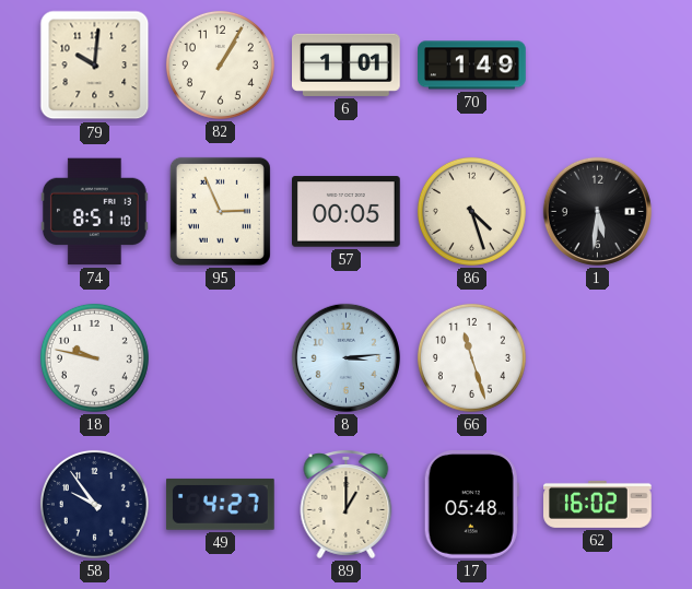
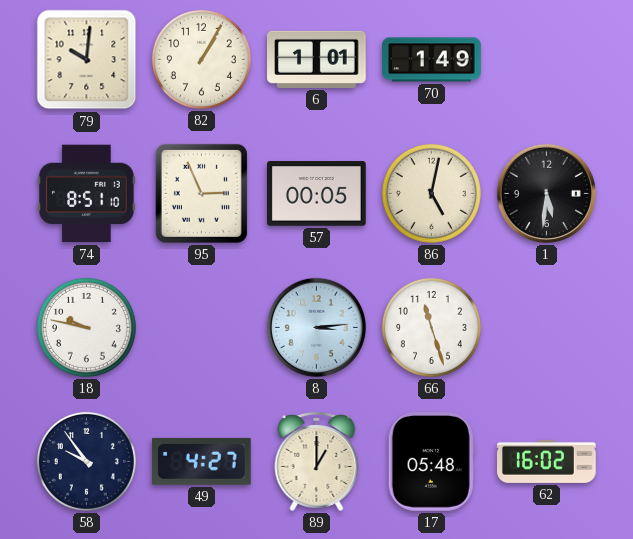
86: 4:27 -> 5:02 (431, 193)
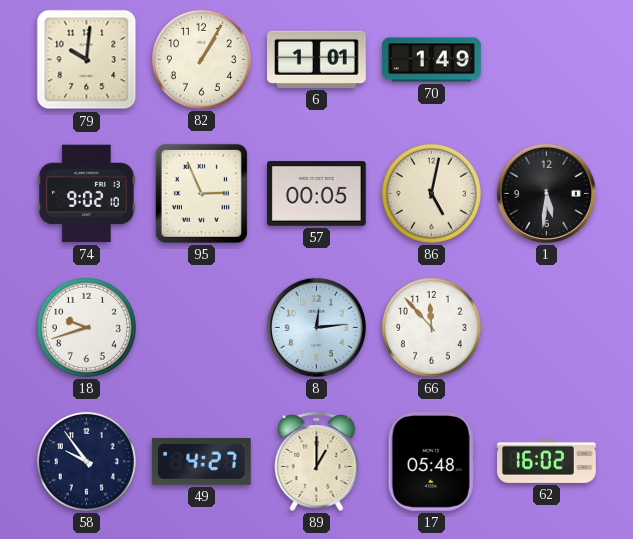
74: 8:51 -> 9:02 (86, 194)
18: 9:47 -> 9:42 (86, 327)
8: 3:14 -> 12:14 (316, 327)
66: 11:27 -> 11:53 (431, 327)
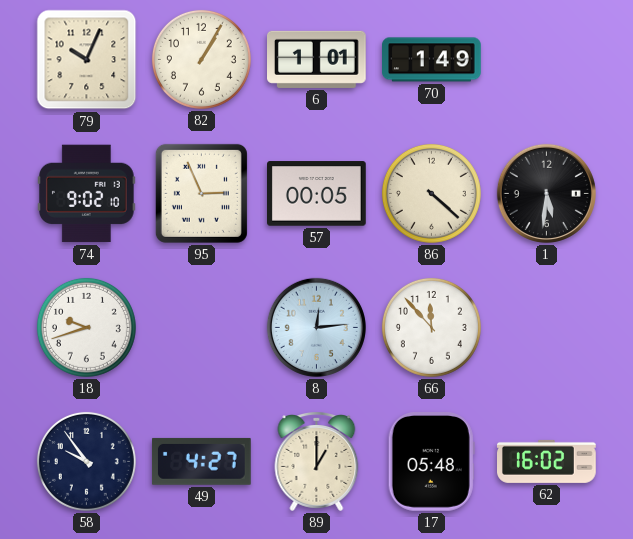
79: 10:01 -> 10:04 (87, 60)
86: 5:02 -> 4:22 (431, 193)
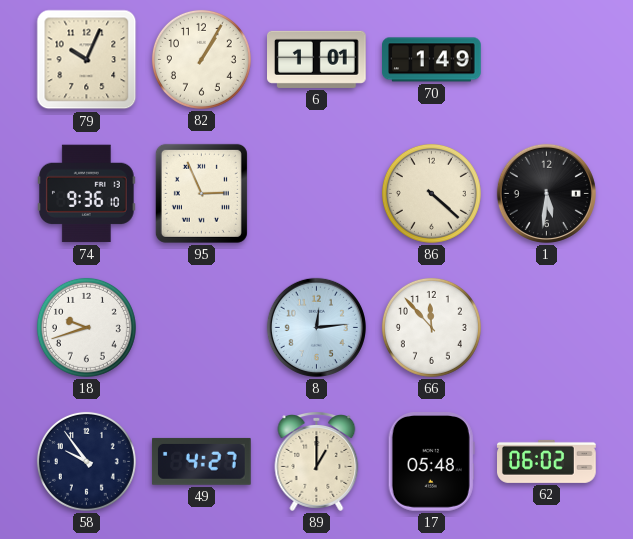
74: 9:02 -> 9:36 (86, 194)
57: 00:05 -> none (317, 194)
62: 16:02 -> 06:02 (547, 461)
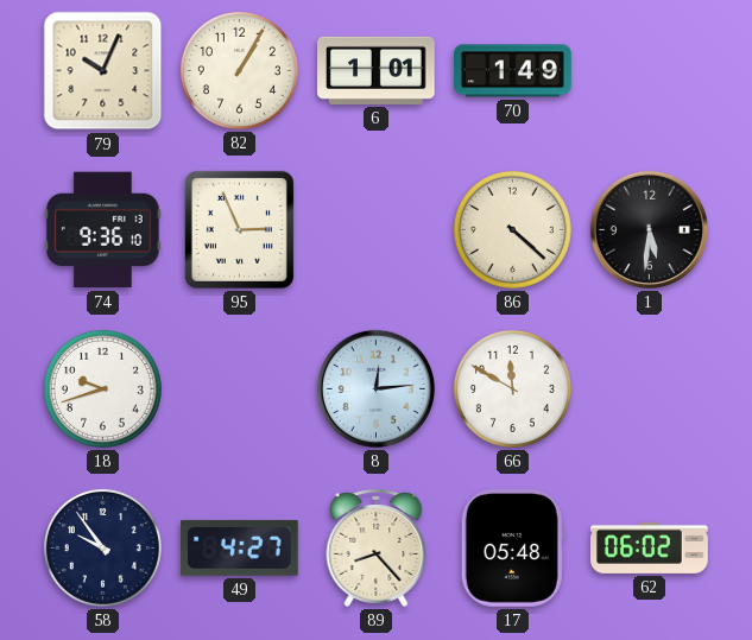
66: 11:53 -> 11:50 (512, 388)
89: 1:00 -> 8:23 (377, 549)
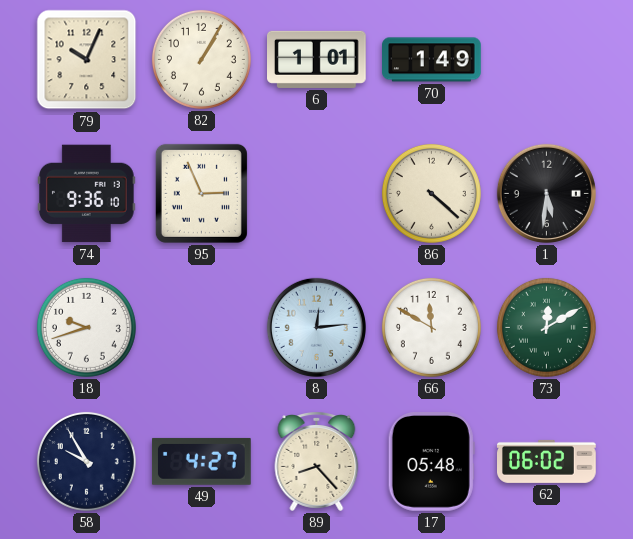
73: none -> 12:10 (546, 327)
58: 9:54 -> 9:55 (86, 461)
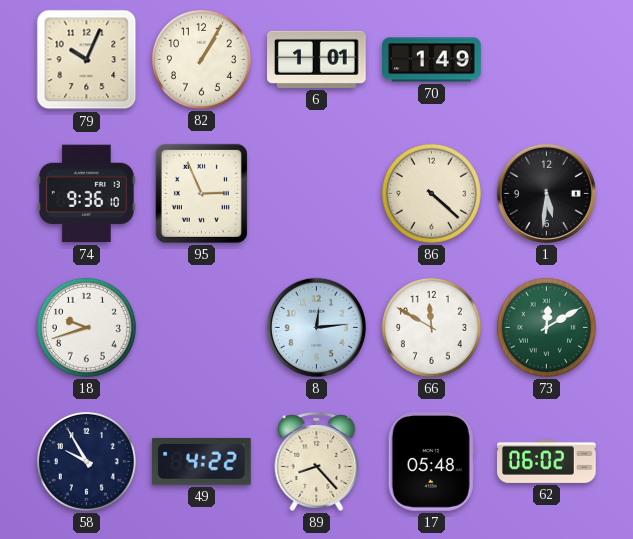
49: 4:27 -> 4:22 (201, 461)
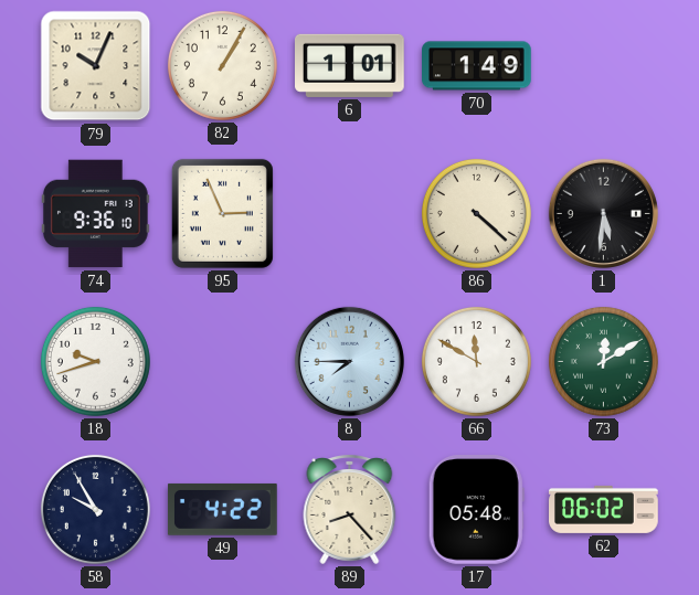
8: 12:14 -> 7:45 (349, 361)
